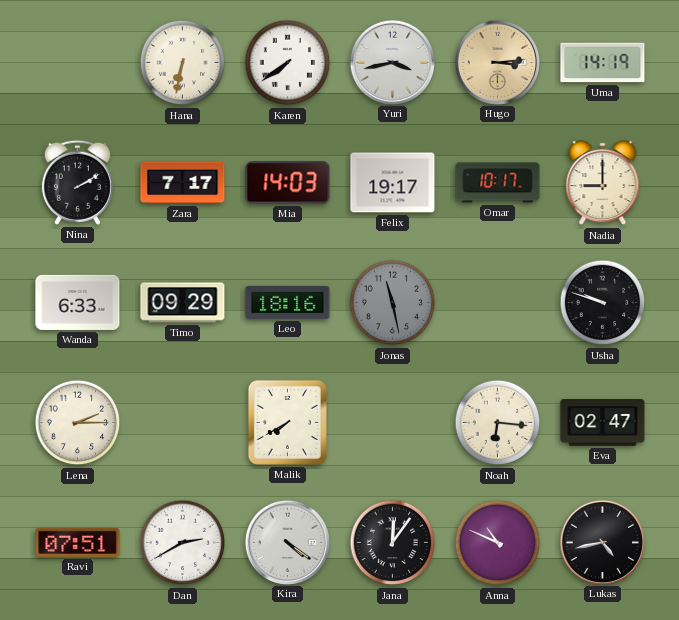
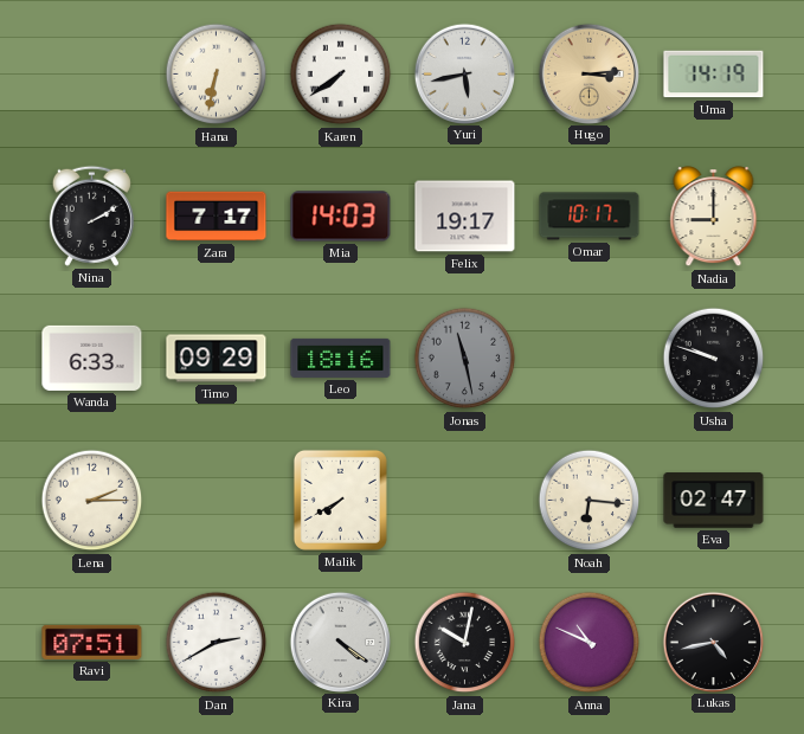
Yuri: 3:43 -> 5:43 (464, 73)
Jana: 12:06 -> 10:02 (465, 643)
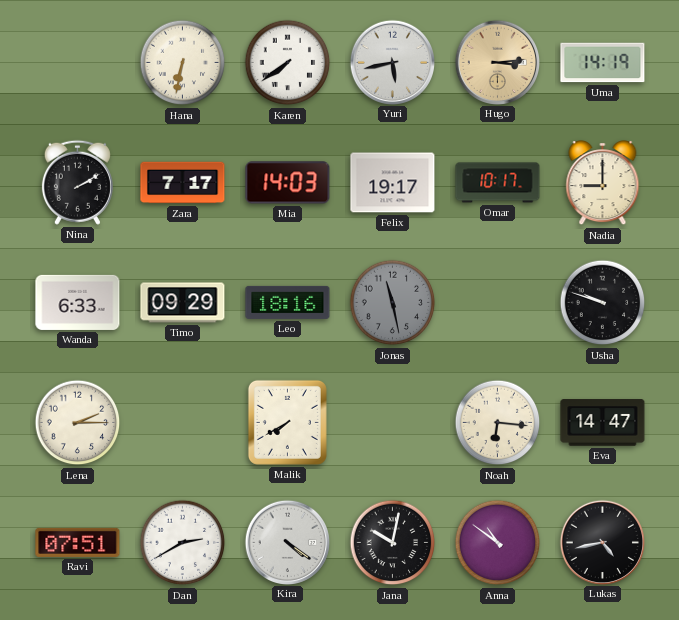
Eva: 02:47 -> 14:47 (603, 423)
Anna: 10:49 -> 10:51 (498, 543)
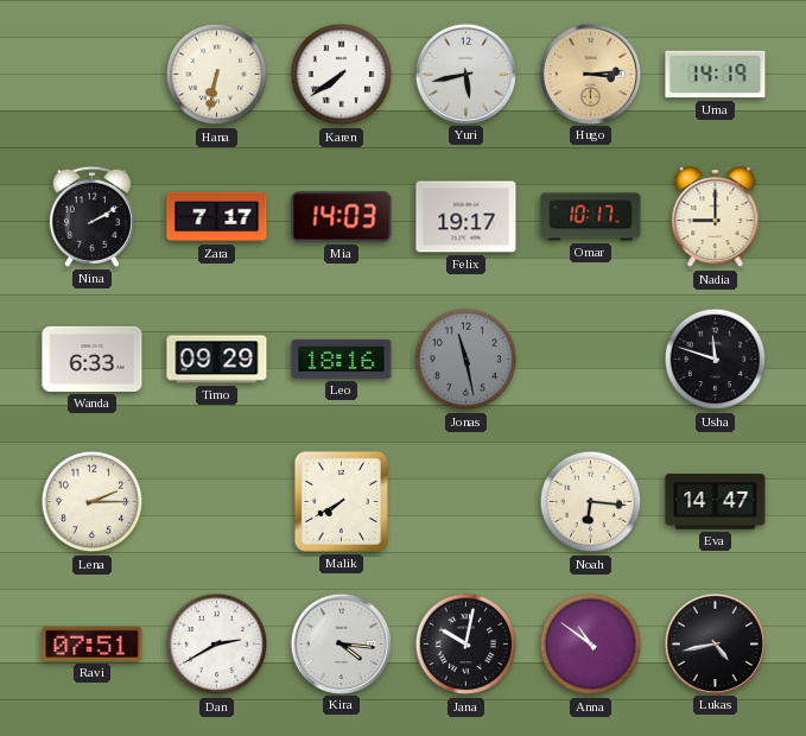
Usha: 9:48 -> 11:48 (716, 360)
Kira: 4:21 -> 4:16 (341, 643)
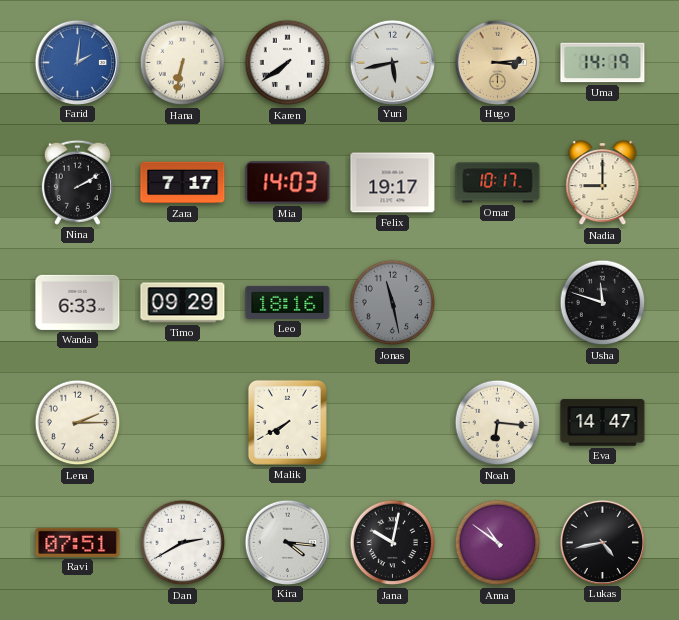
Farid: none -> 2:01 (77, 62)
